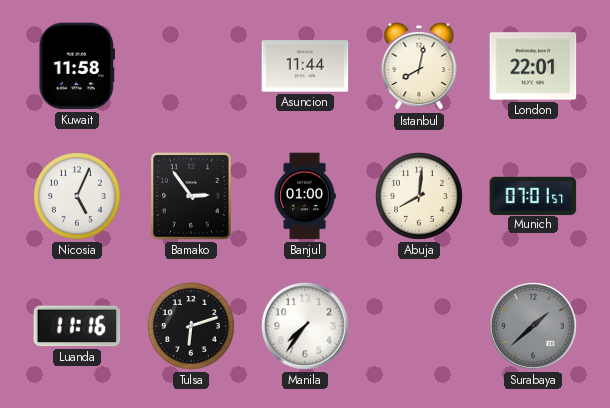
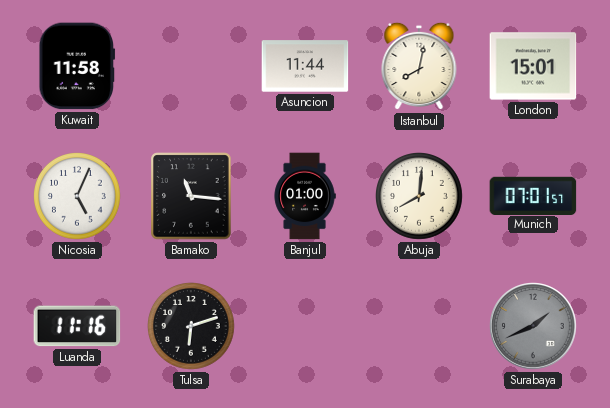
London: 22:01 -> 15:01 (533, 66)
Bamako: 2:54 -> 11:16 (191, 196)
Manila: 7:36 -> none (305, 326)
Surabaya: 1:38 -> 1:41 (533, 326)
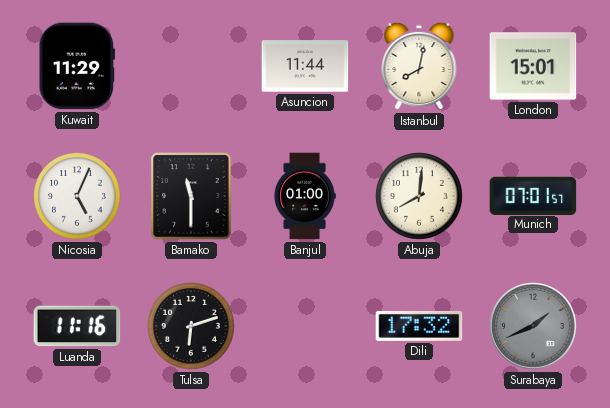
Kuwait: 11:58 -> 11:29 (77, 66)
Bamako: 11:16 -> 11:30 (191, 196)
Dili: none -> 17:32 (419, 326)
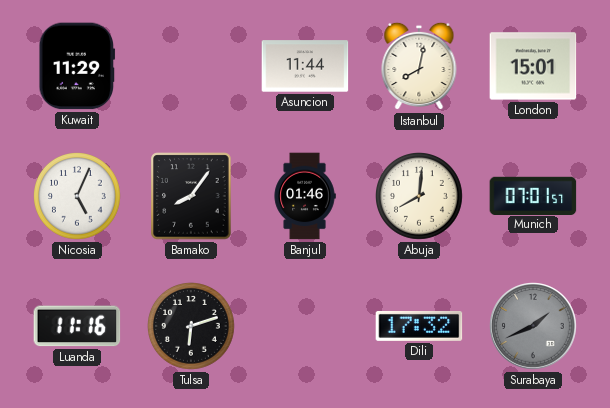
Bamako: 11:30 -> 8:06 (191, 196)
Banjul: 01:00 -> 01:46 (305, 196)
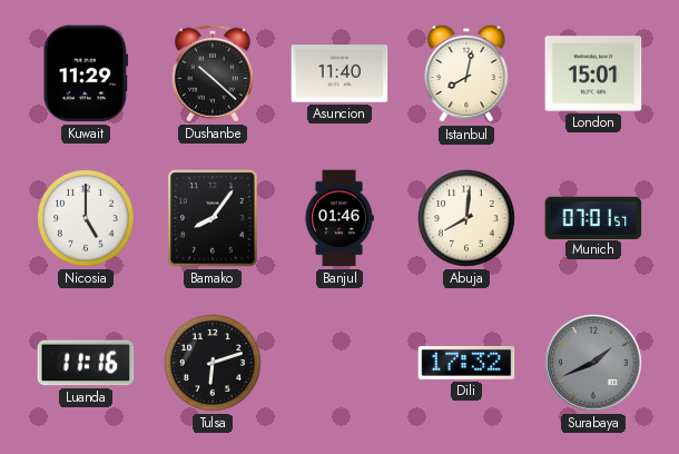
Dushanbe: none -> 10:22 (213, 73)
Asuncion: 11:44 -> 11:40 (339, 73)
Nicosia: 5:04 -> 5:00 (87, 219)
